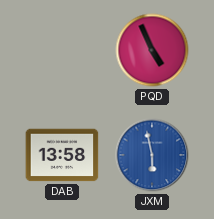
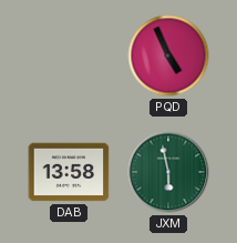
JXM dial: blue -> green (168, 172)
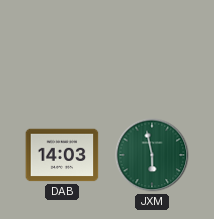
PQD: 4:56 -> none (168, 55)
DAB: 13:58 -> 14:03 (62, 155)
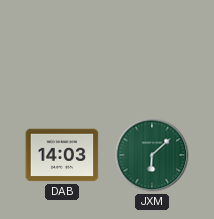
JXM: 5:58 -> 6:08 (152, 155)
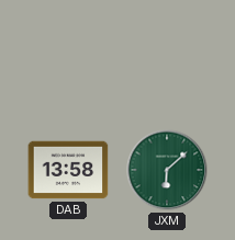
DAB: 14:03 -> 13:58 (68, 170)
